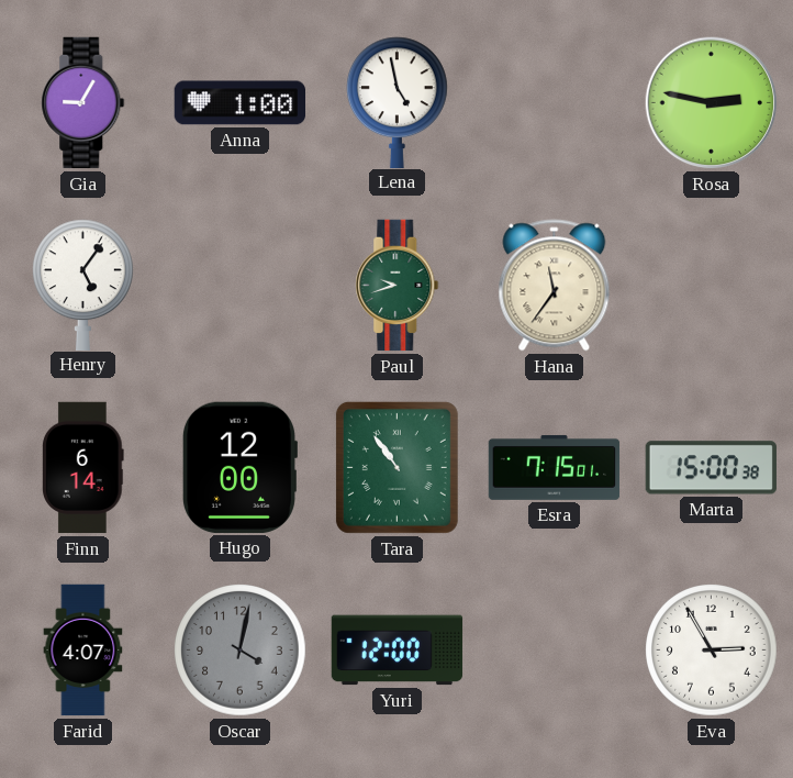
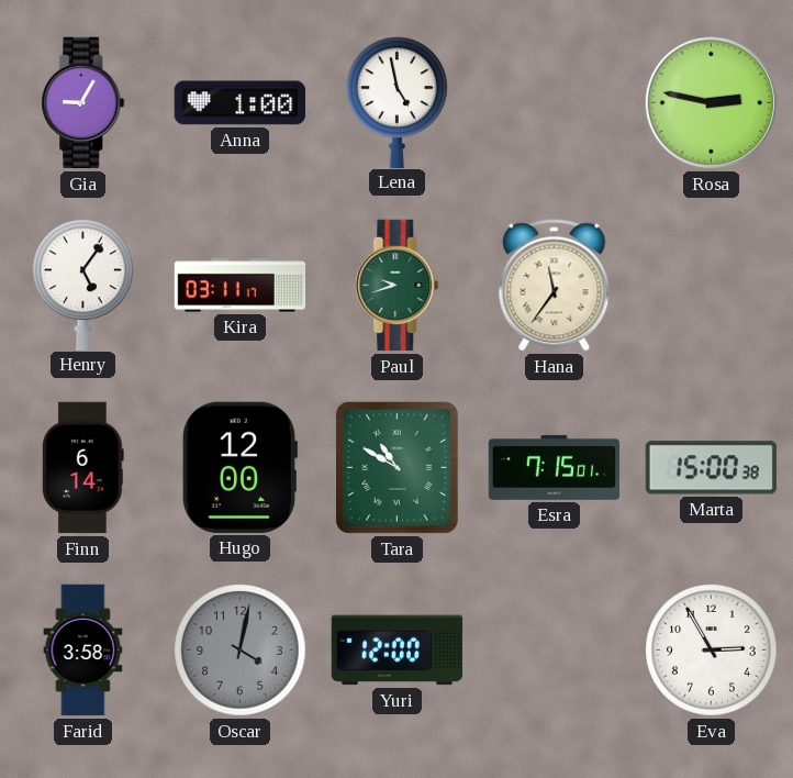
Kira: none -> 03:11 (241, 286)
Tara: 10:54 -> 10:50 (396, 467)
Farid: 4:07 -> 3:58 (83, 651)
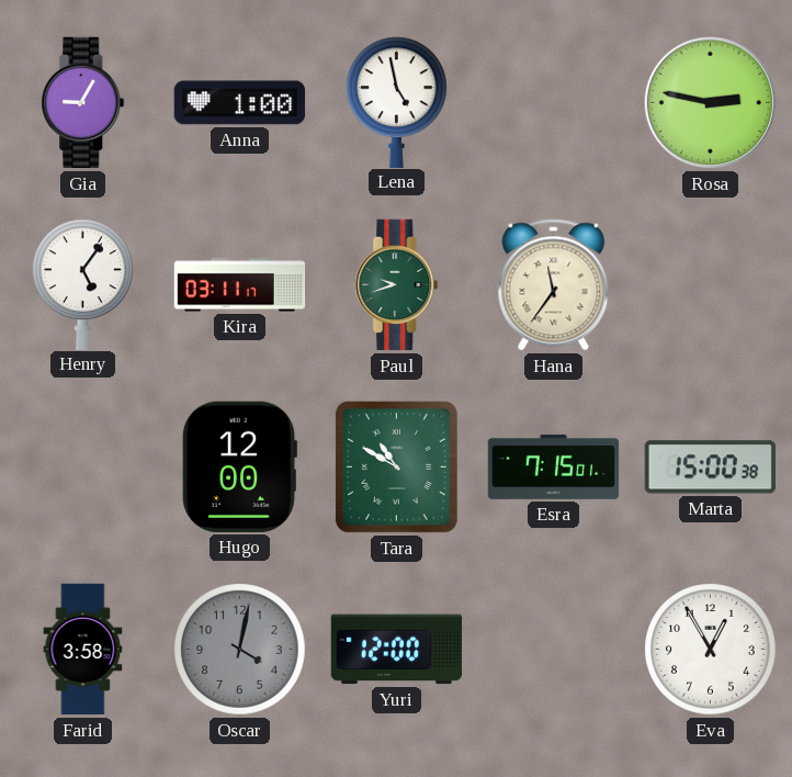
Finn: 6:14 -> none (83, 468)
Eva: 2:55 -> 12:55 (711, 650)
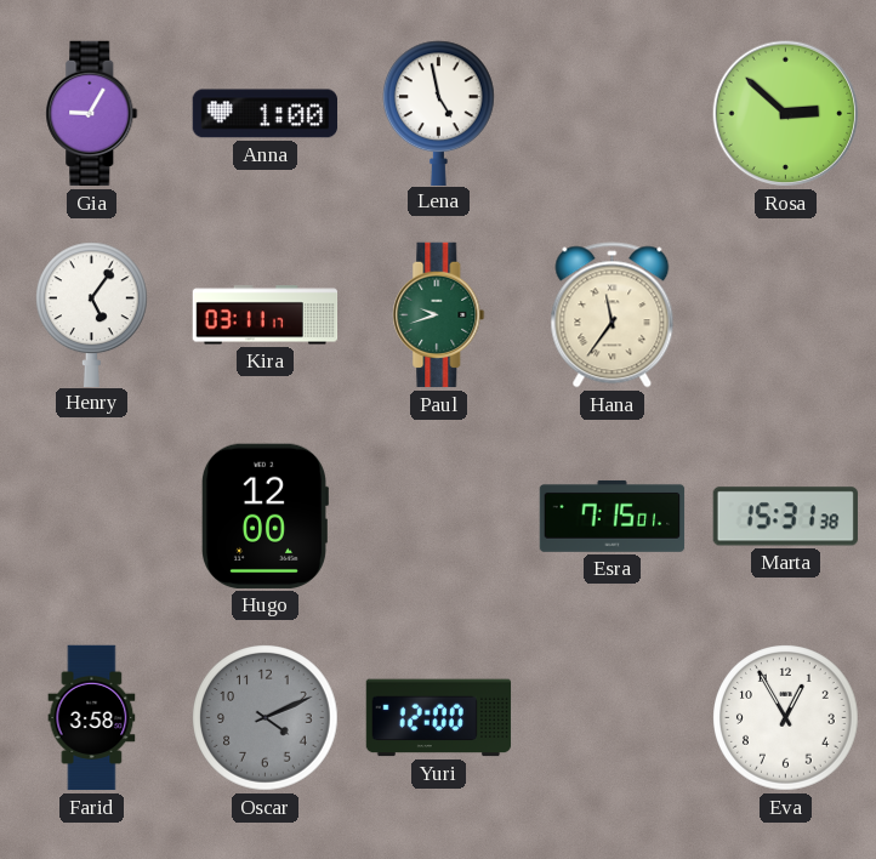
Rosa: 2:47 -> 2:52 (786, 114)
Tara: 10:50 -> none (396, 466)
Marta: 15:00 -> 15:31 (785, 517)
Oscar: 4:02 -> 4:11 (266, 718)
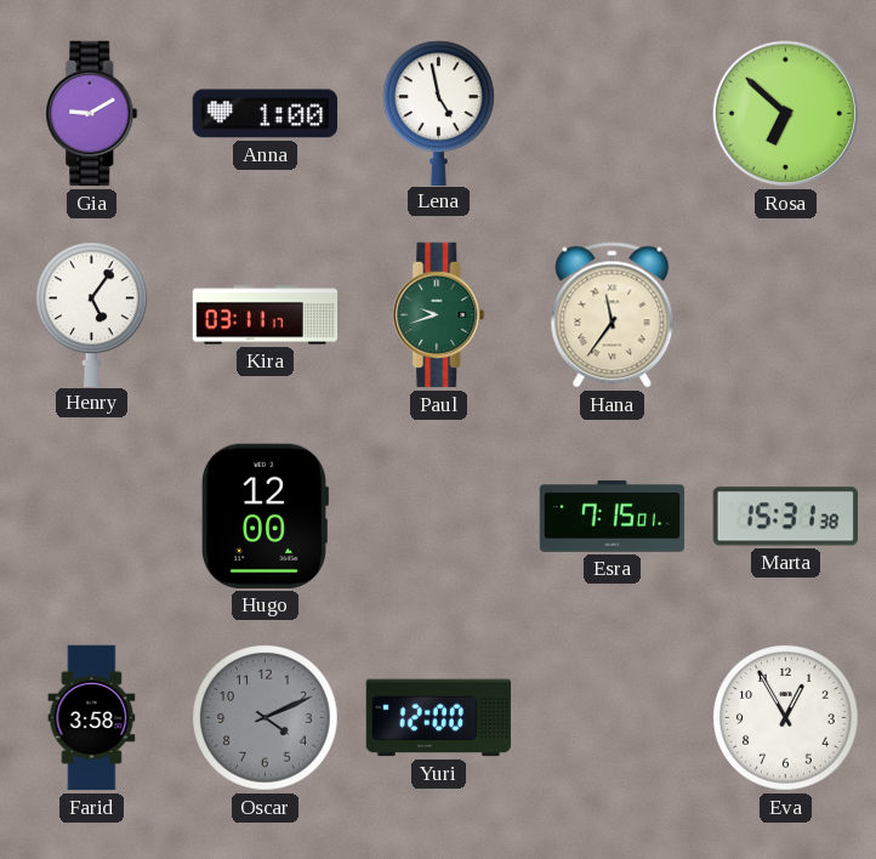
Gia: 9:05 -> 9:10 (92, 114)
Rosa: 2:52 -> 6:52 (786, 114)
